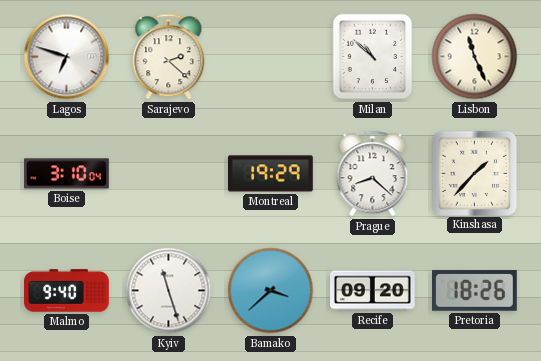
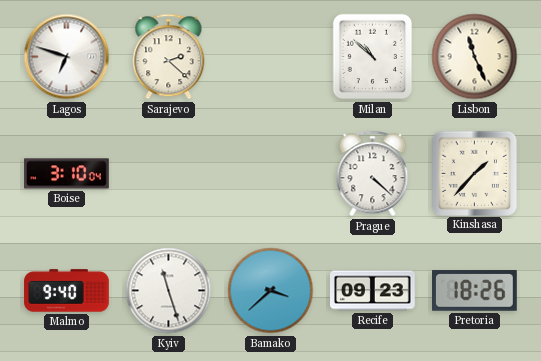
Montreal: 19:29 -> none (271, 174)
Prague: 8:22 -> 4:22 (373, 174)
Recife: 09:20 -> 09:23 (373, 291)
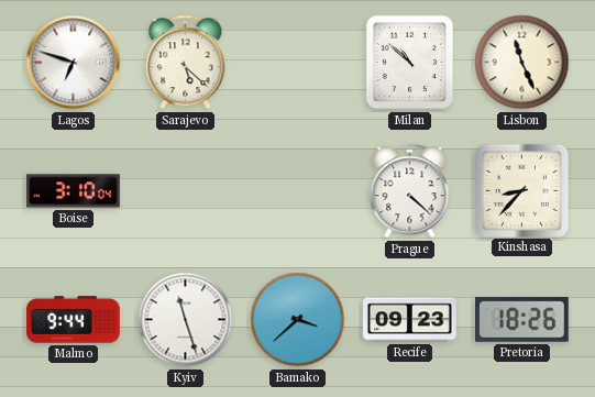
Sarajevo: 2:22 -> 5:22 (186, 63)
Kinshasa: 1:37 -> 8:37 (521, 190)
Malmo: 9:40 -> 9:44 (74, 320)
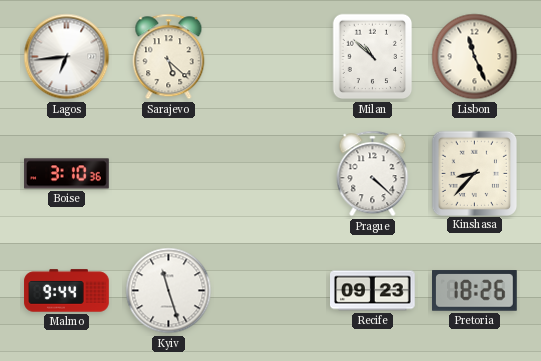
Lagos: 6:48 -> 6:44 (67, 57)
Boise: 3:10:04 -> 3:10:36 (67, 174)
Bamako: 3:38 -> none (298, 320)
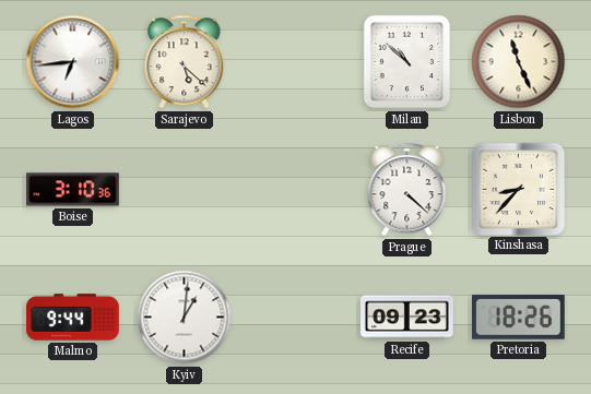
Kyiv: 11:27 -> 1:01 (185, 318)
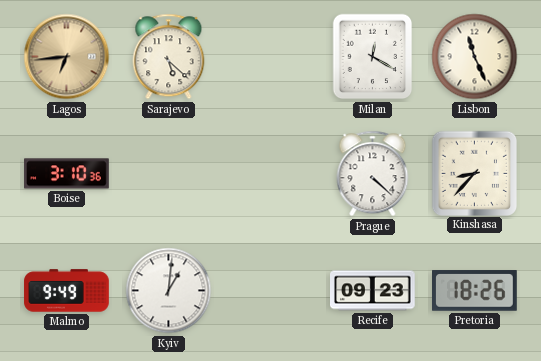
Lagos dial: white -> champagne (67, 57)
Milan: 10:52 -> 12:20 (373, 57)
Malmo: 9:44 -> 9:49 (67, 291)
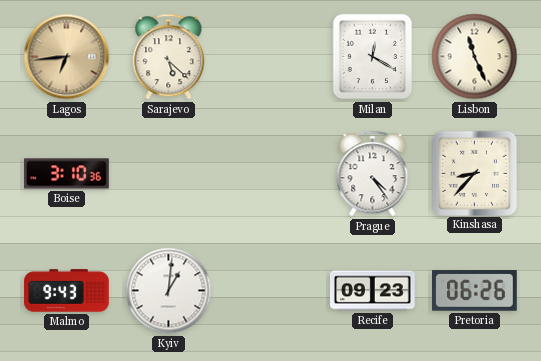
Prague: 4:22 -> 4:24 (373, 174)
Malmo: 9:49 -> 9:43 (67, 291)
Pretoria: 18:26 -> 06:26 (475, 291)
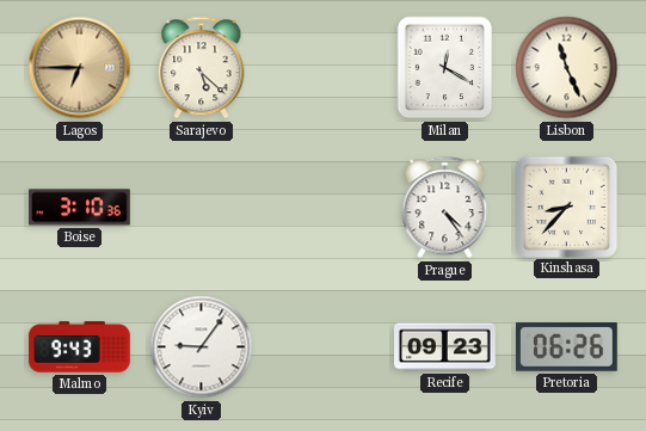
Lagos: 6:44 -> 6:45 (80, 68)
Kyiv: 1:01 -> 9:06 (202, 347)
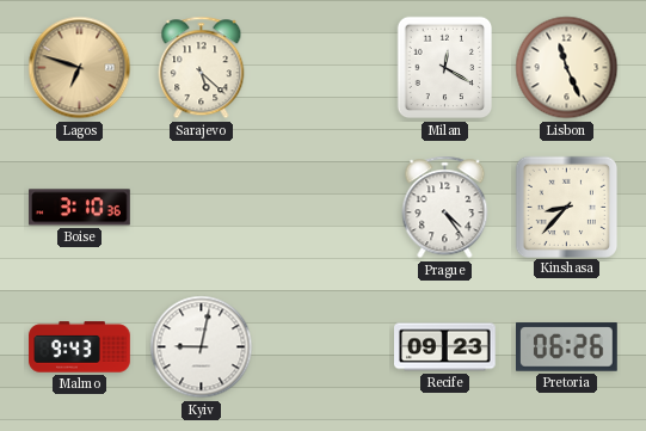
Lagos: 6:45 -> 6:48 (80, 68)
Kyiv: 9:06 -> 9:02 (202, 347)
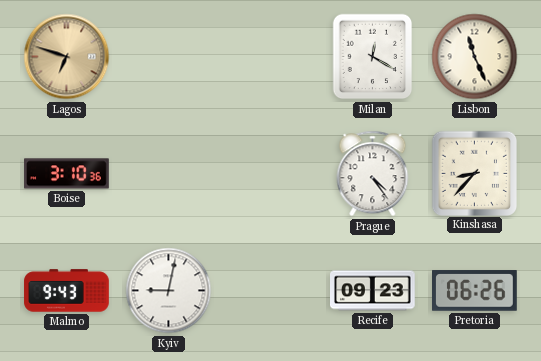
Sarajevo: 5:22 -> none (202, 68)
